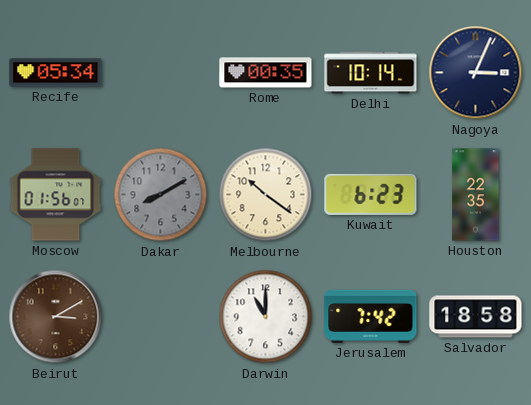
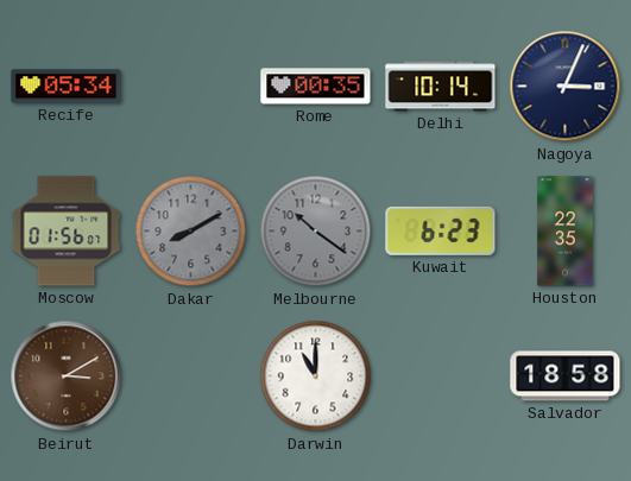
Melbourne dial: cream -> grey (316, 232)
Jerusalem: 7:42 -> none (371, 316)
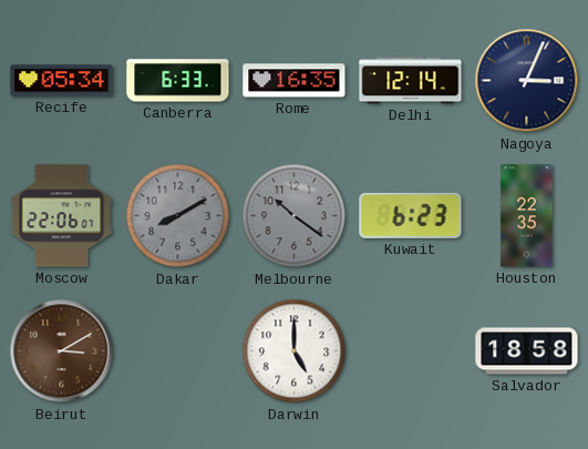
Canberra: none -> 6:33 (178, 81)
Rome: 00:35 -> 16:35 (295, 81)
Delhi: 10:14 -> 12:14 (411, 81)
Moscow: 01:56 -> 22:06 (62, 216)
Darwin: 11:00 -> 5:00 (295, 351)
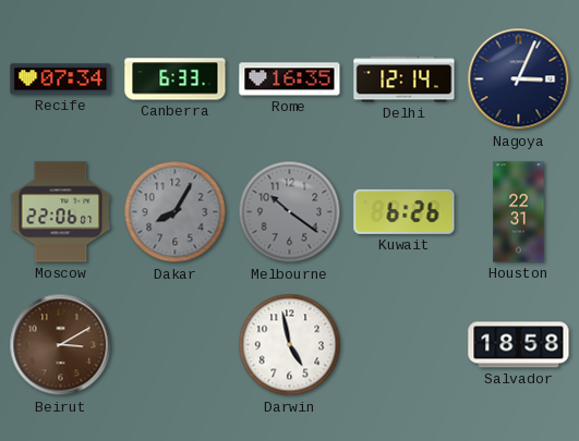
Recife: 05:34 -> 07:34 (61, 79)
Dakar: 8:10 -> 8:05 (176, 212)
Kuwait: 6:23 -> 6:26 (405, 211)
Houston: 22:35 -> 22:31 (519, 212)
Darwin: 5:00 -> 4:58 (290, 345)
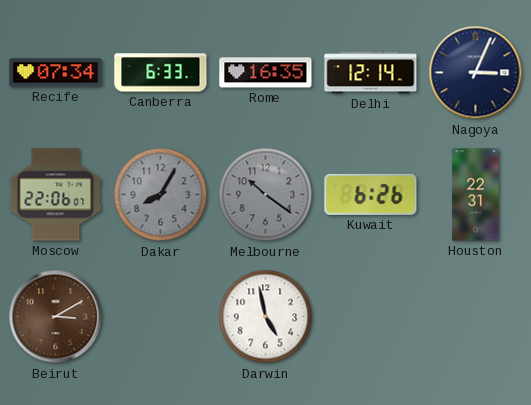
Salvador: 18:58 -> none (519, 345)
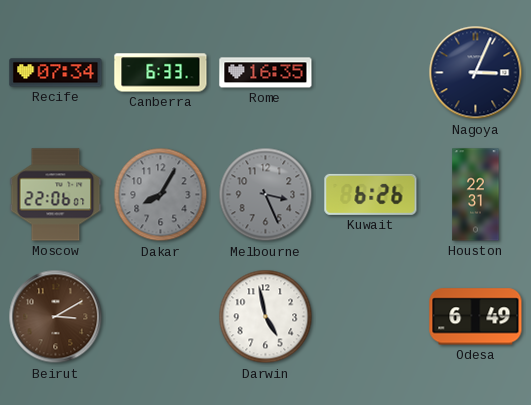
Delhi: 12:14 -> none (371, 73)
Melbourne: 10:21 -> 3:26 (266, 195)
Odesa: none -> 6:49 (476, 317)
